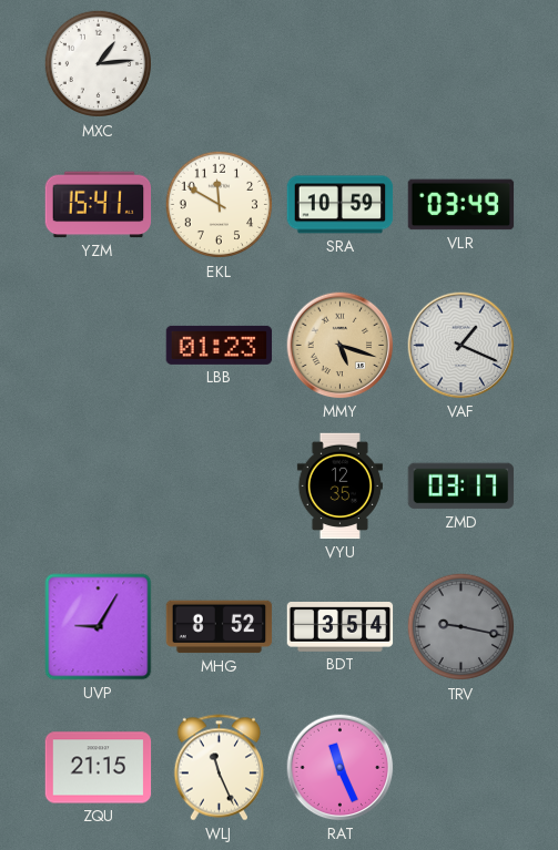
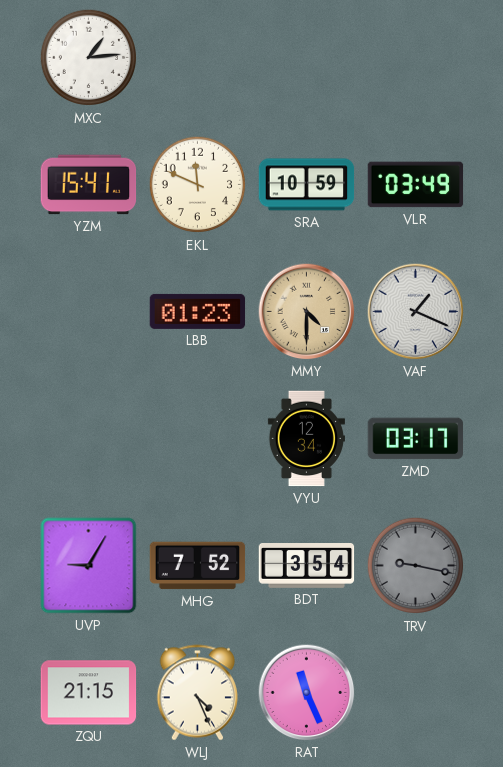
EKL: 11:50 -> 11:49 (198, 185)
MMY: 5:18 -> 4:30 (307, 312)
VYU: 12:35 -> 12:34 (306, 439)
MHG: 8:52 -> 7:52 (198, 566)
WLJ: 11:26 -> 4:26 (197, 693)
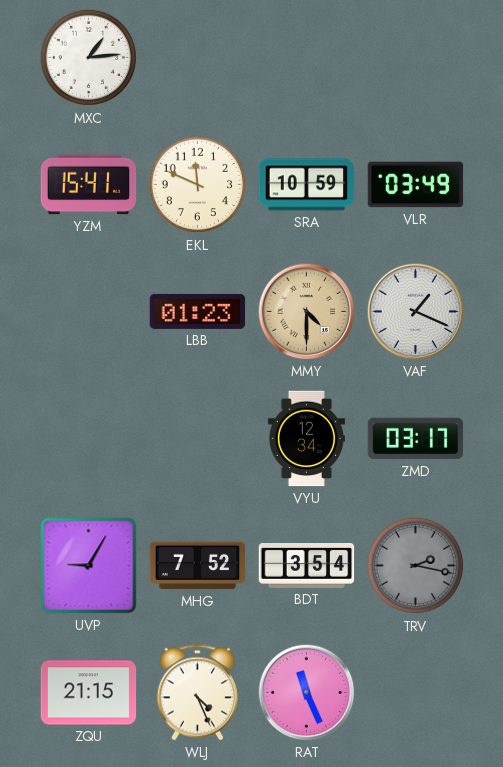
TRV: 9:17 -> 2:17 (416, 566)
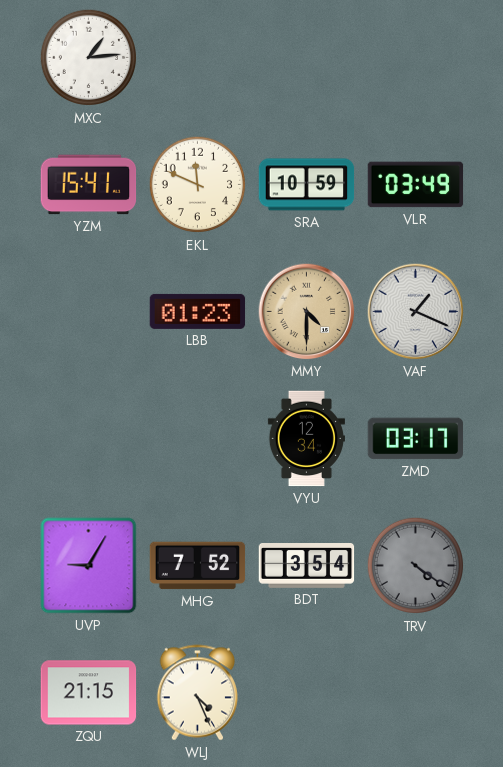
TRV: 2:17 -> 4:21 (416, 566)
RAT: 11:26 -> none (307, 693)
